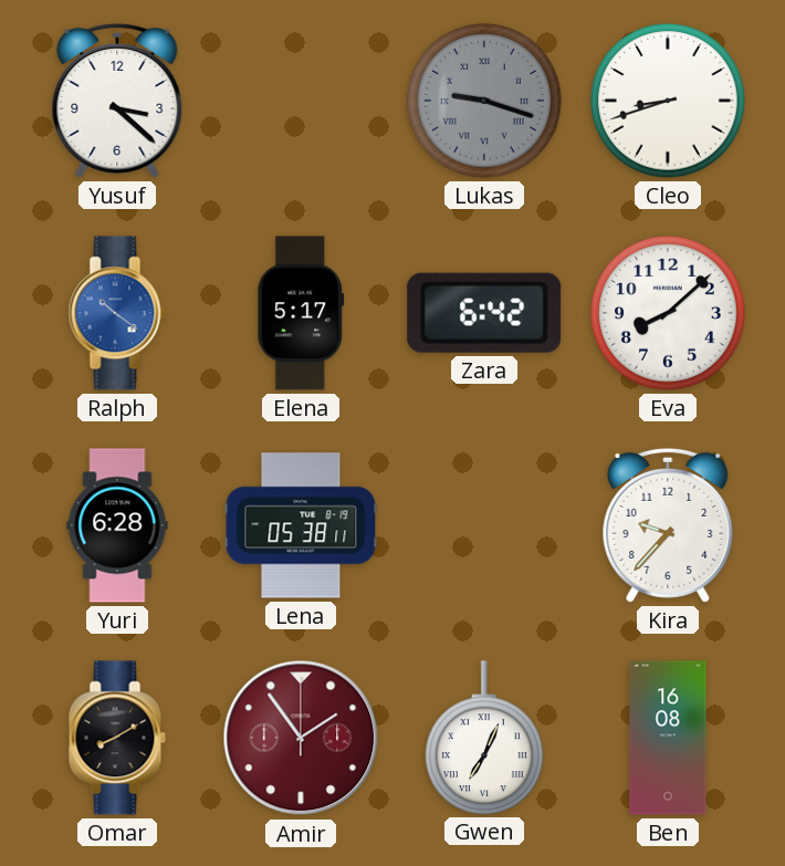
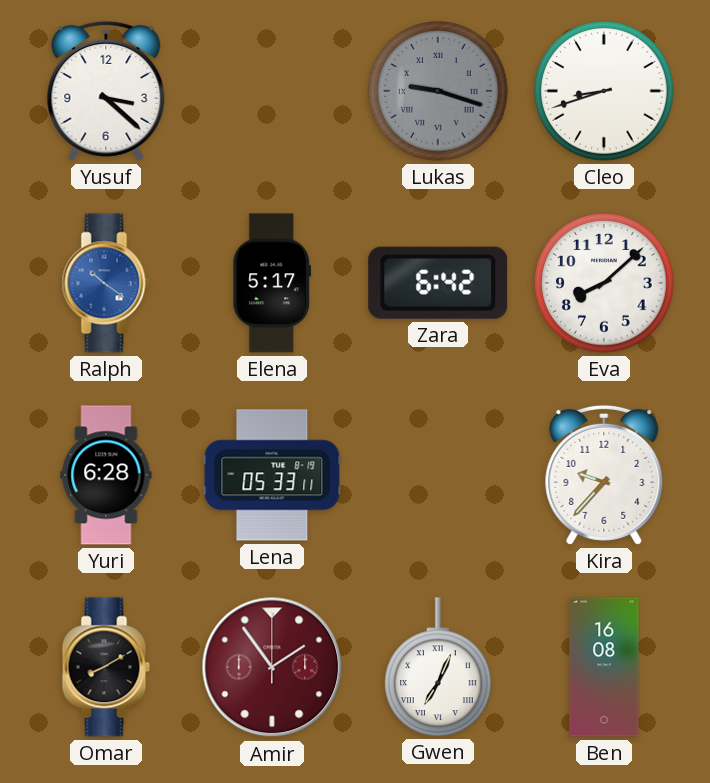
Lena: 05:38 -> 05:33 (272, 475)
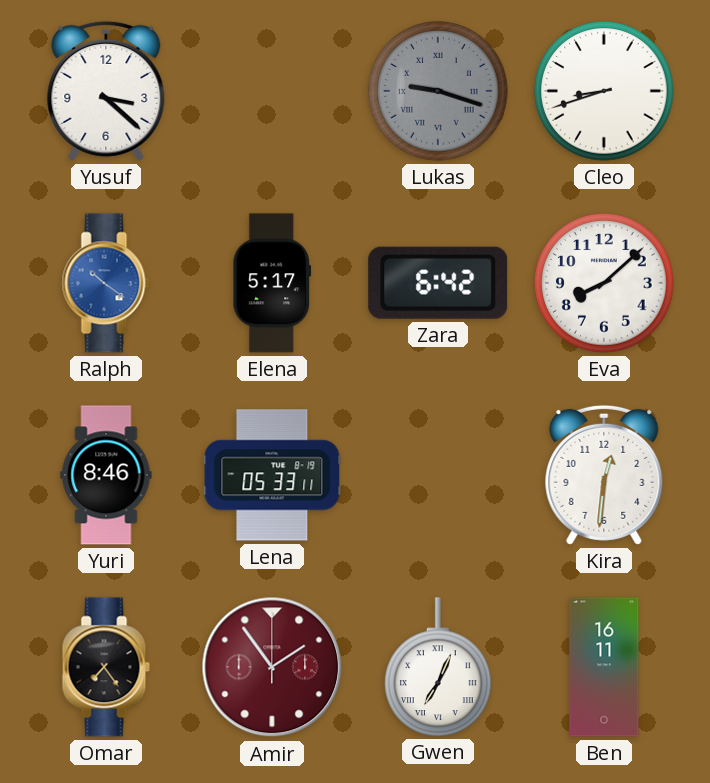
Yuri: 6:28 -> 8:46 (106, 475)
Kira: 9:37 -> 12:31 (604, 475)
Omar: 8:10 -> 7:24 (106, 667)
Ben: 16:08 -> 16:11 (604, 667)
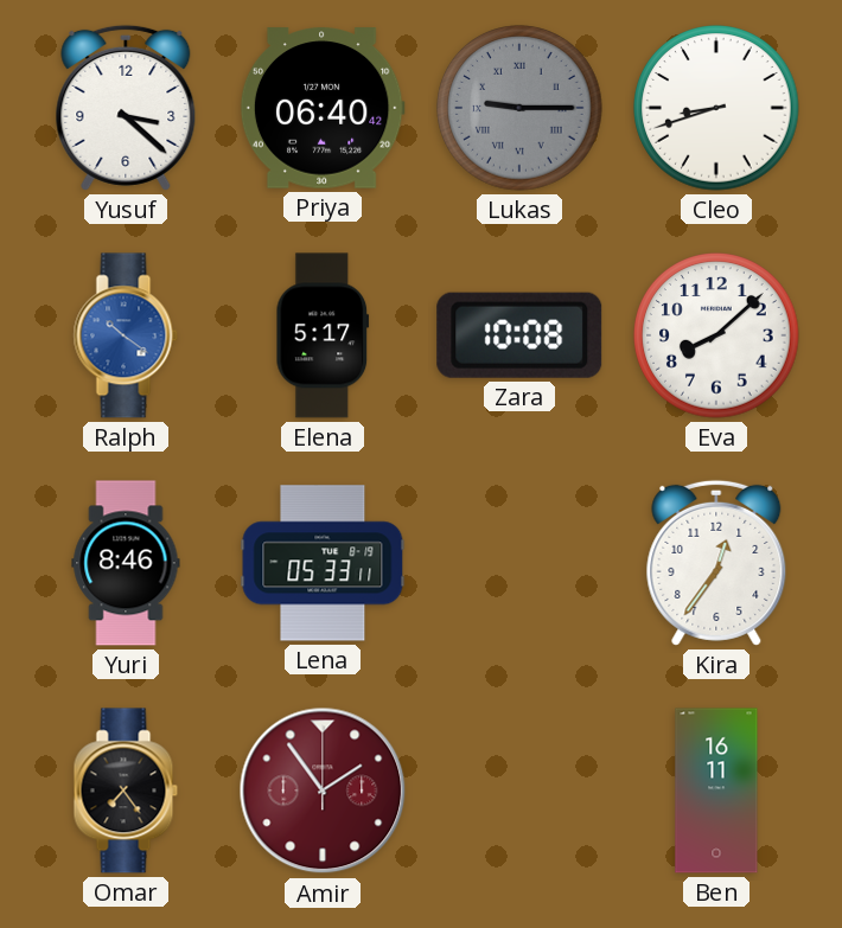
Priya: none -> 06:40 (323, 108)
Lukas: 9:18 -> 9:15 (519, 108)
Zara: 6:42 -> 10:08 (519, 335)
Kira: 12:31 -> 12:36 (716, 563)
Gwen: 7:04 -> none (439, 667)
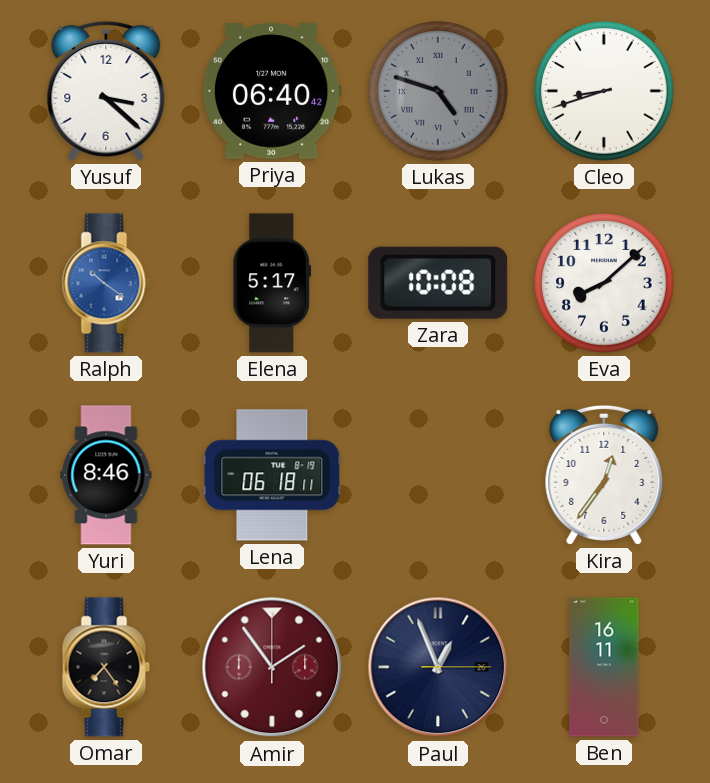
Lukas: 9:15 -> 4:48 (438, 91)
Lena: 05:33 -> 06:18 (272, 475)
Paul: none -> 12:56 (438, 667)
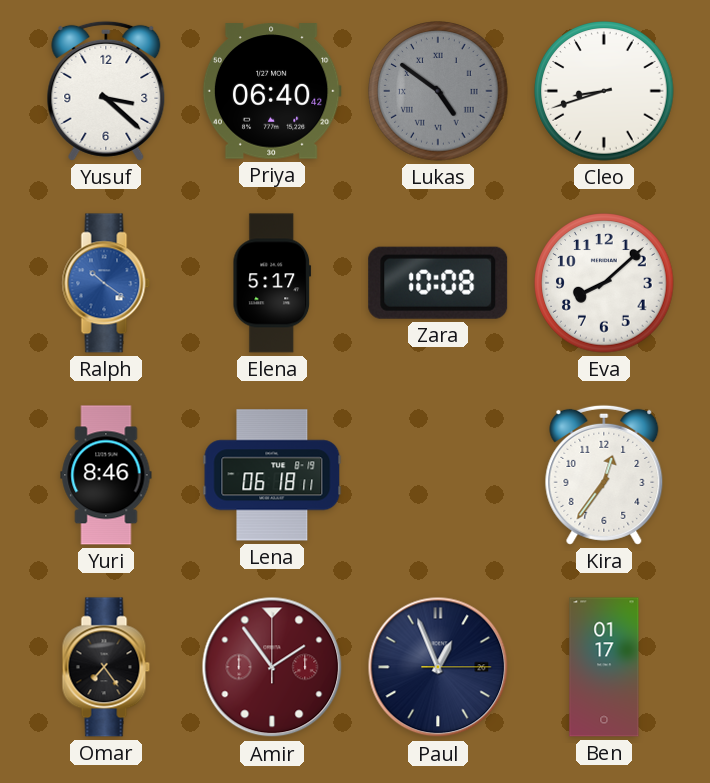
Lukas: 4:48 -> 4:51 (438, 91)
Ben: 16:11 -> 01:17 (604, 667)
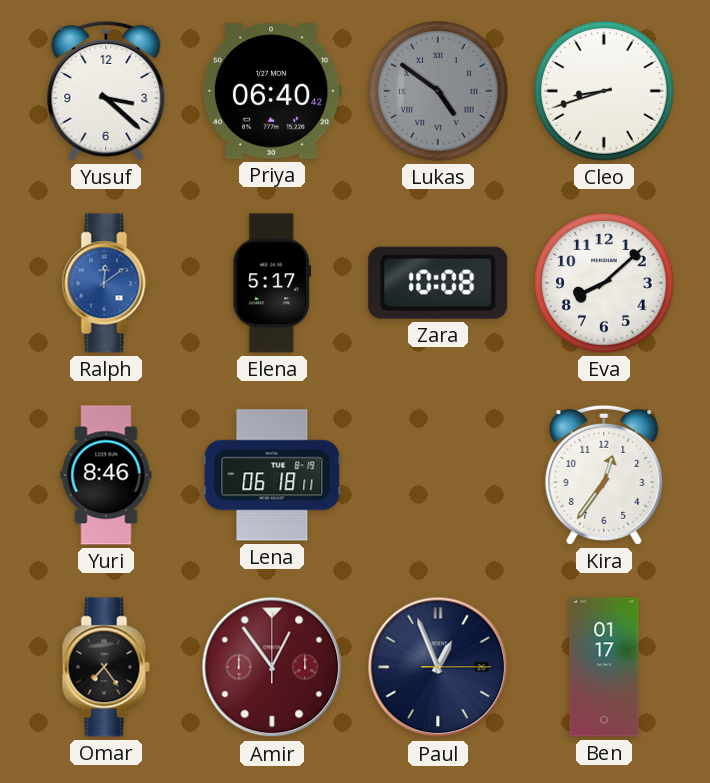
Ralph: 10:21 -> 12:09 (106, 283)
Amir: 1:54 -> 12:54 (272, 667)
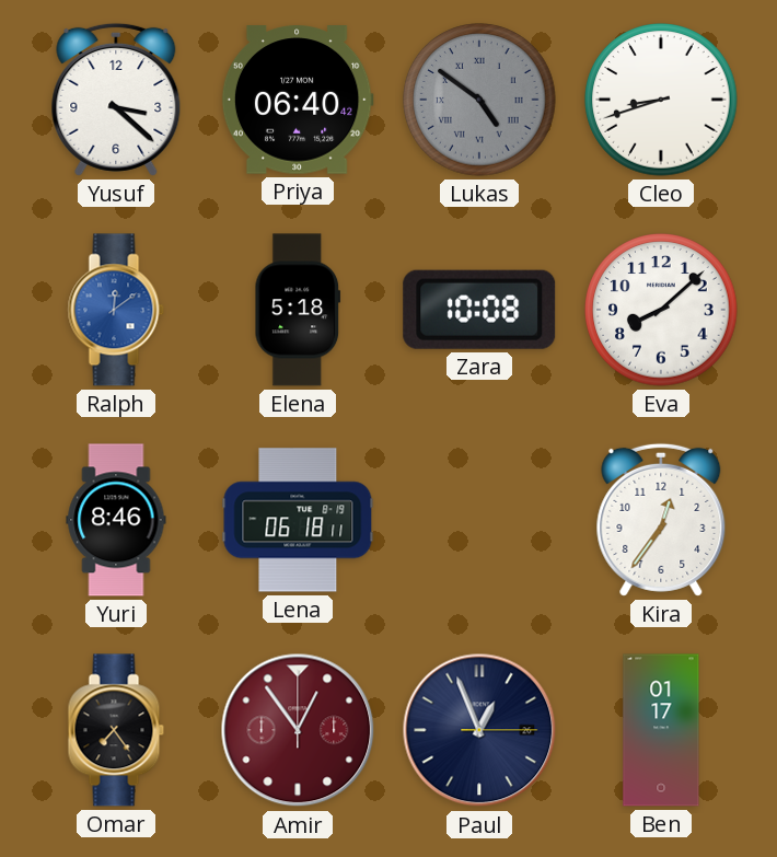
Elena: 5:17 -> 5:18 (298, 310)
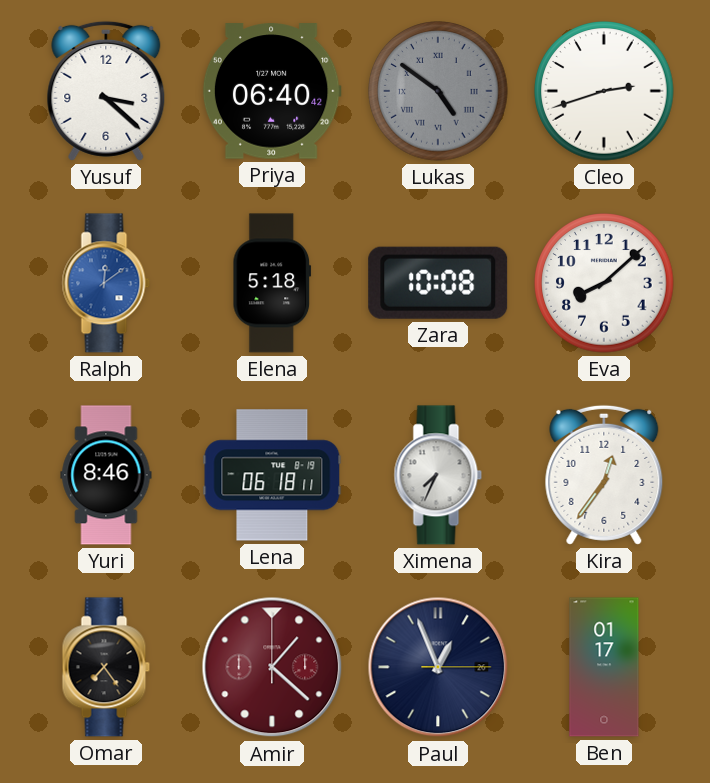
Cleo: 8:42 -> 2:42 (604, 91)
Ximena: none -> 7:34 (438, 475)
Amir: 12:54 -> 1:22 (272, 667)
